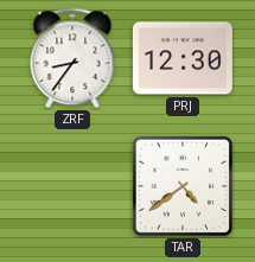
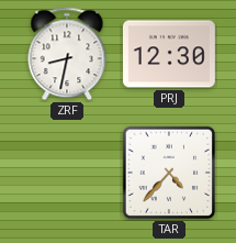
ZRF: 8:36 -> 8:32 (67, 54)
TAR: 4:39 -> 4:37 (169, 173)
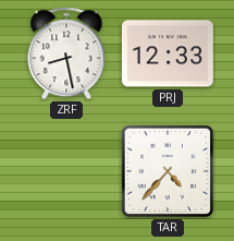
ZRF: 8:32 -> 8:28 (66, 53)
PRJ: 12:30 -> 12:33 (168, 53)
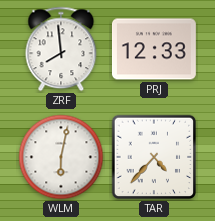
ZRF: 8:28 -> 7:59 (61, 49)
WLM: none -> 6:02 (61, 157)
